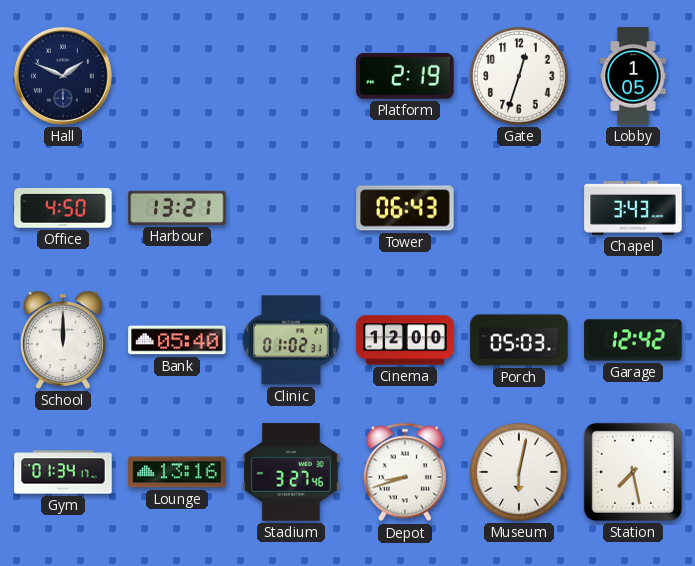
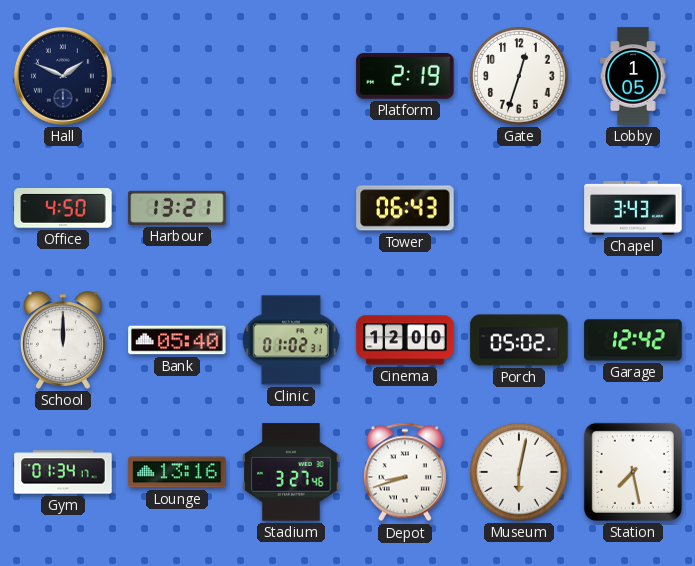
Porch: 05:03 -> 05:02 (519, 340)
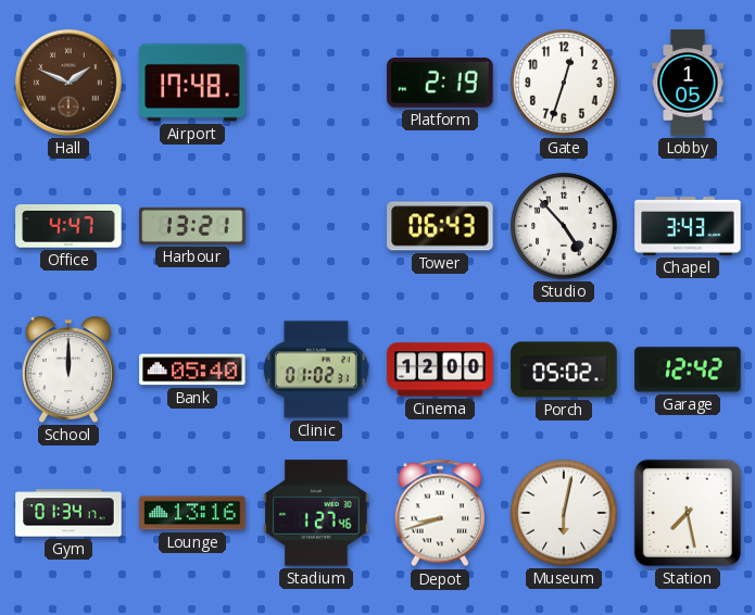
Hall dial: navy -> brown (68, 83)
Airport: none -> 17:48 (192, 83)
Office: 4:50 -> 4:47 (68, 227)
Studio: none -> 4:53 (564, 226)
Stadium: 3:27 -> 1:27 (316, 513)
